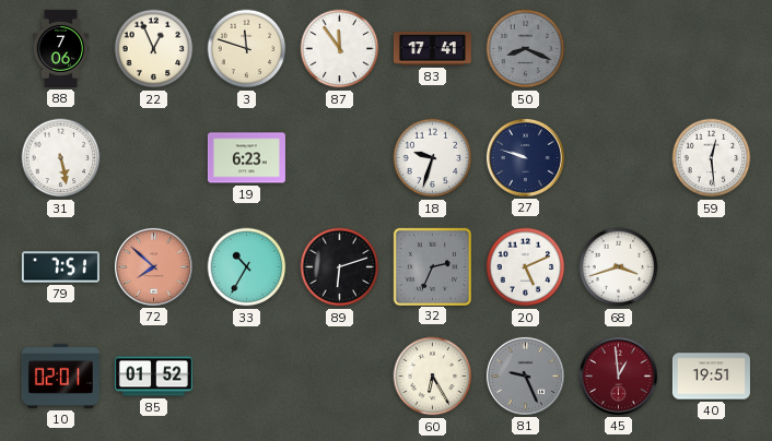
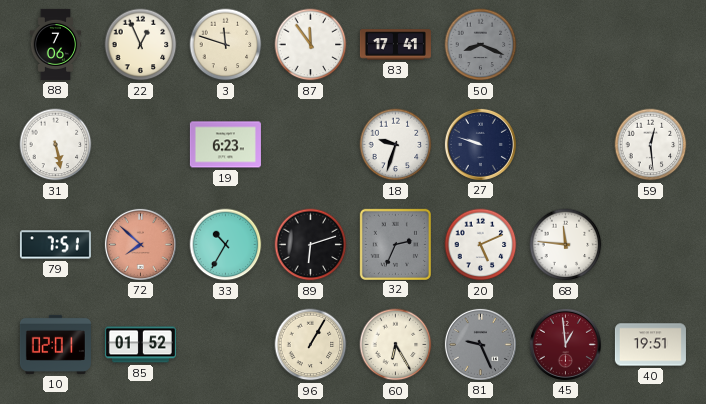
68: 3:42 -> 11:46 (566, 245)
96: none -> 1:05 (311, 345)
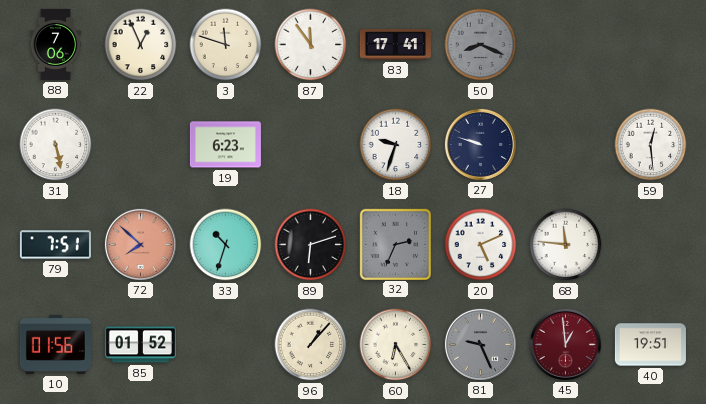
33: 10:35 -> 10:33 (226, 245)
10: 02:01 -> 01:56 (55, 344)
96: 1:05 -> 1:07 (311, 345)
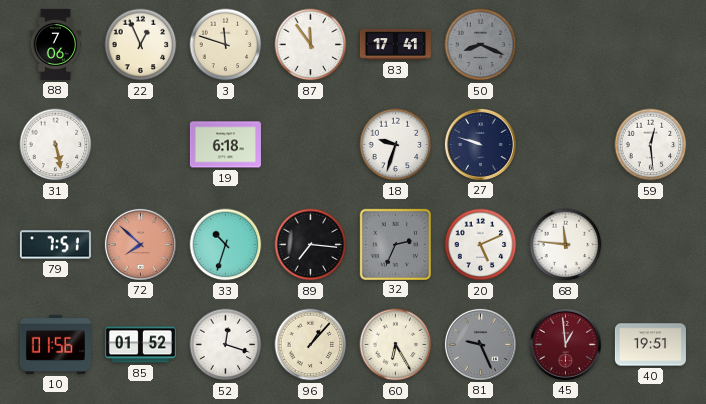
19: 6:23 -> 6:18 (225, 145)
89: 6:12 -> 7:16 (311, 245)
52: none -> 12:18 (226, 345)
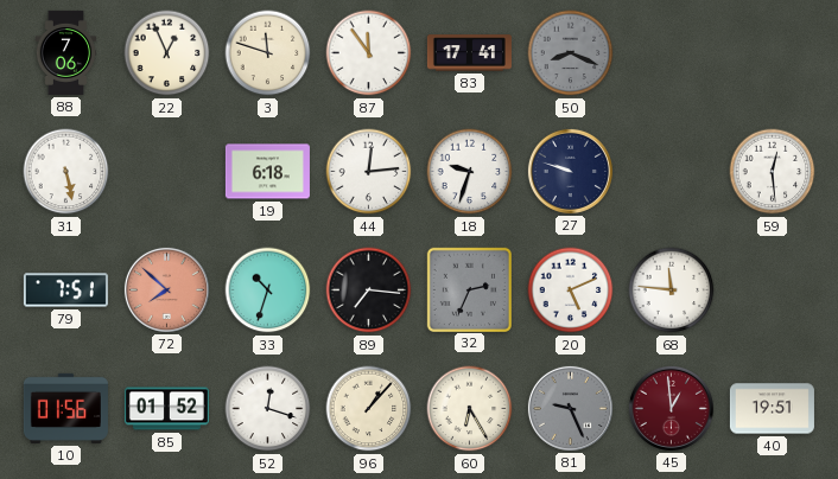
44: none -> 12:14 (369, 172)
